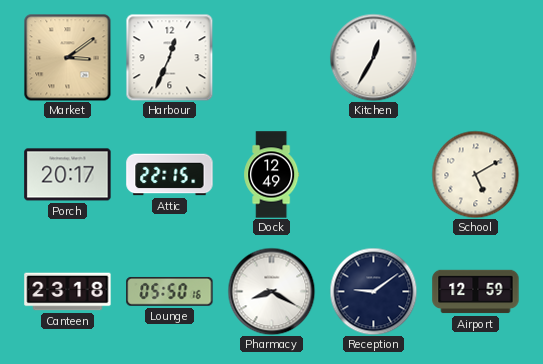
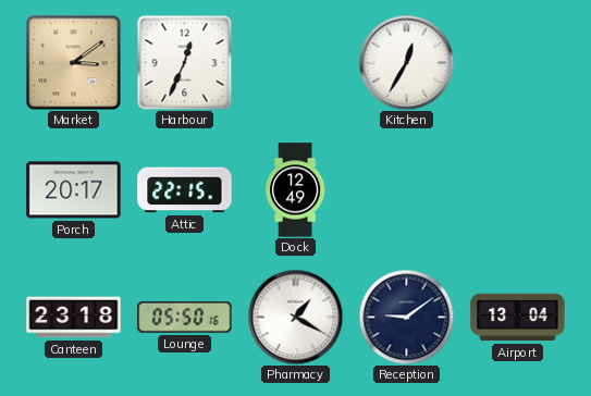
School: 5:10 -> none (475, 174)
Pharmacy: 8:20 -> 1:20 (295, 317)
Airport: 12:59 -> 13:04 (518, 318)
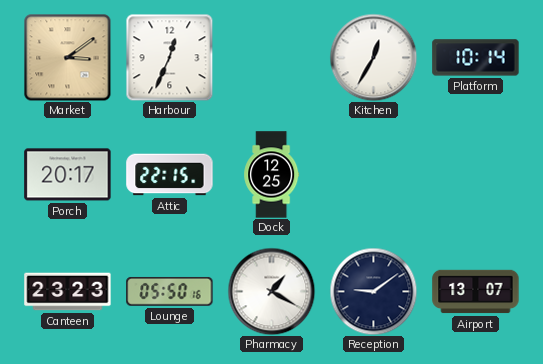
Platform: none -> 10:14 (476, 58)
Dock: 12:49 -> 12:25 (272, 175)
Canteen: 23:18 -> 23:23 (68, 292)
Airport: 13:04 -> 13:07 (476, 292)
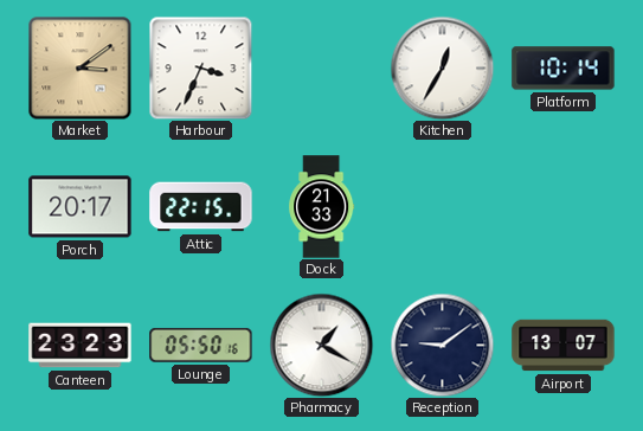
Harbour: 12:34 -> 3:34 (200, 67)
Dock: 12:25 -> 21:33 (322, 207)
